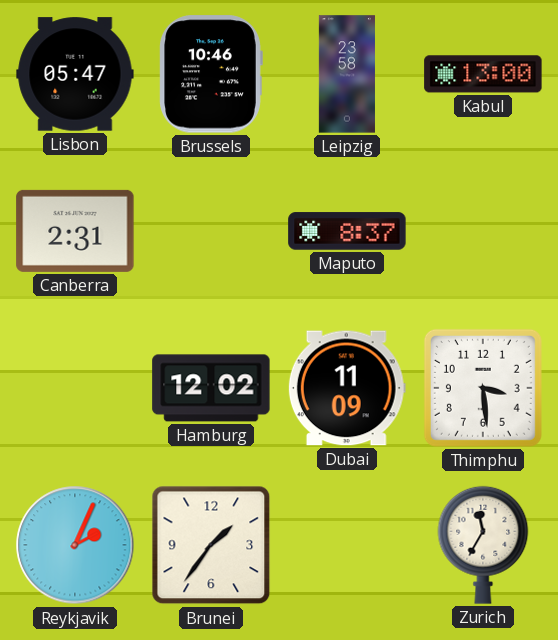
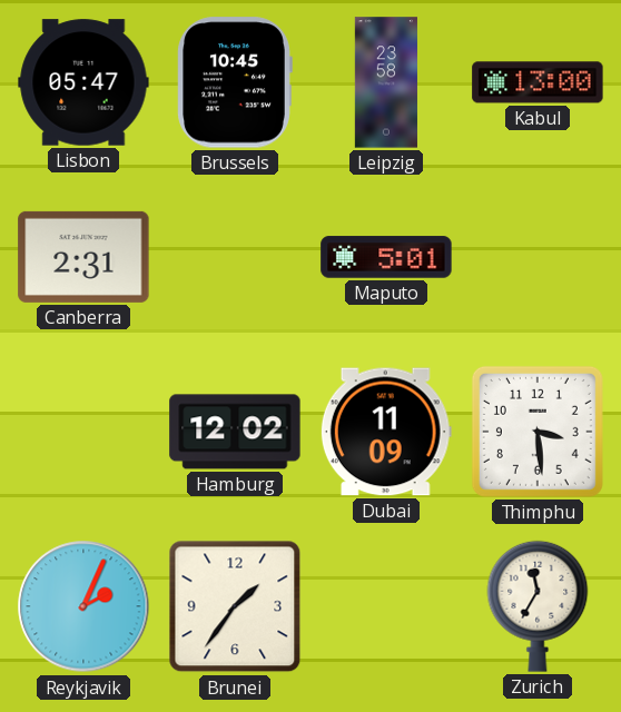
Brussels: 10:46 -> 10:45 (235, 82)
Maputo: 8:37 -> 5:01 (386, 257)
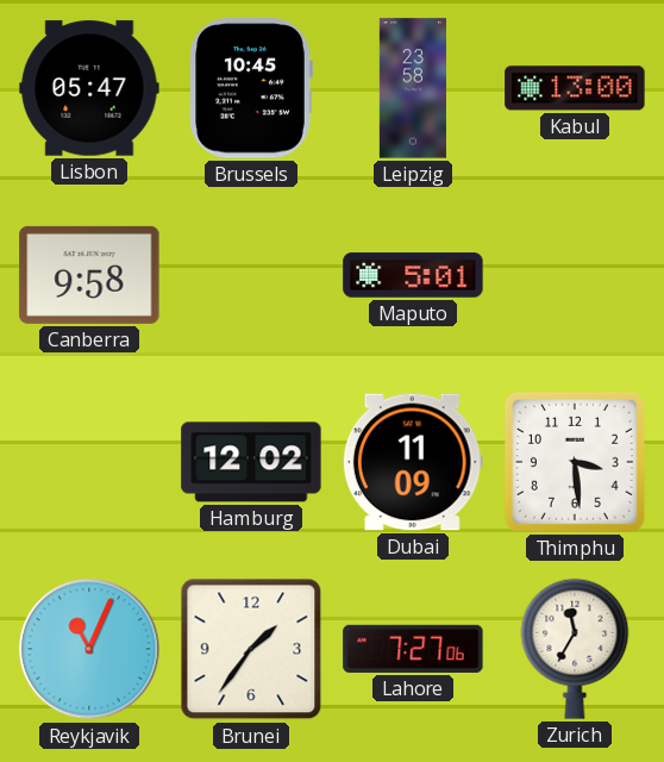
Canberra: 2:31 -> 9:58 (89, 275)
Reykjavik: 2:04 -> 11:04 (89, 649)
Lahore: none -> 7:27 (413, 649)
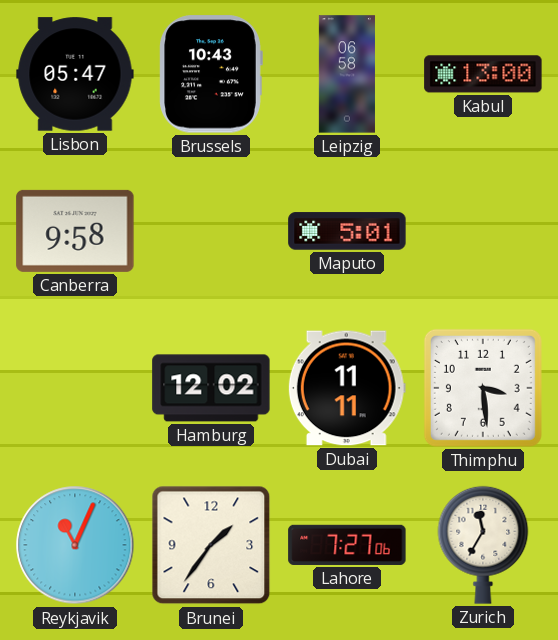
Brussels: 10:45 -> 10:43 (211, 74)
Leipzig: 23:58 -> 06:58 (347, 74)
Dubai: 11:09 -> 11:11 (347, 388)
